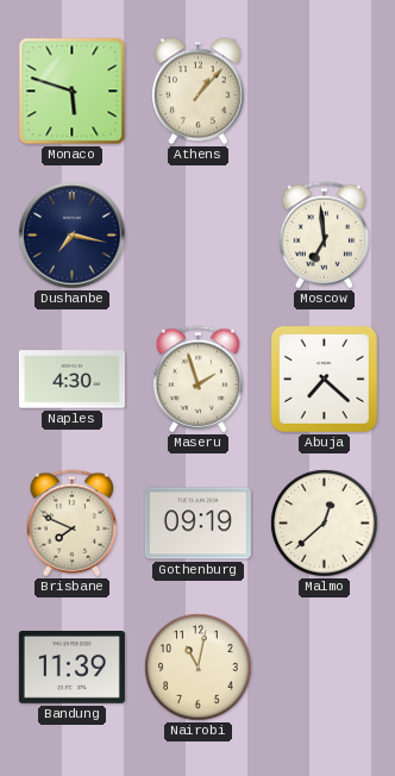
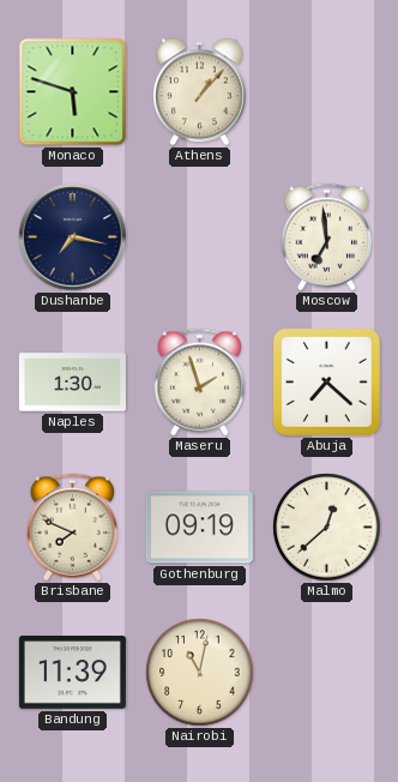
Naples: 4:30 -> 1:30 (72, 383)
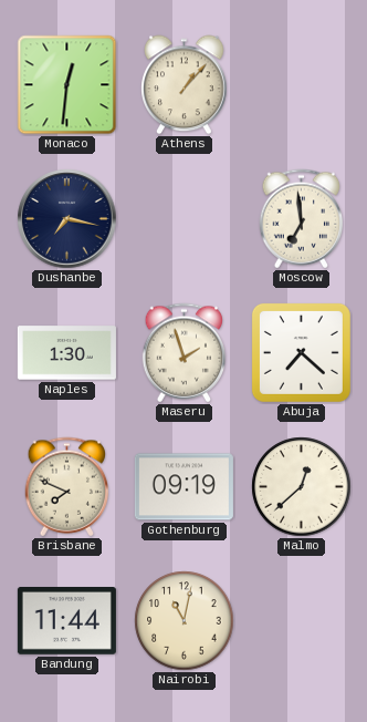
Monaco: 5:48 -> 12:31 (67, 85)
Bandung: 11:39 -> 11:44 (66, 621)
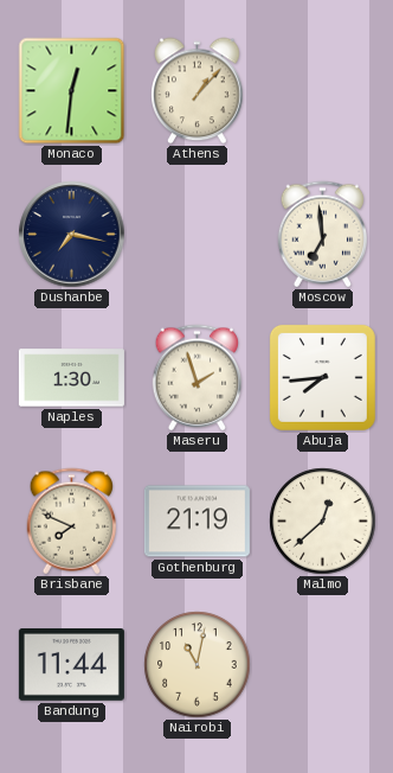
Abuja: 7:22 -> 7:44 (322, 377)
Gothenburg: 09:19 -> 21:19 (196, 522)
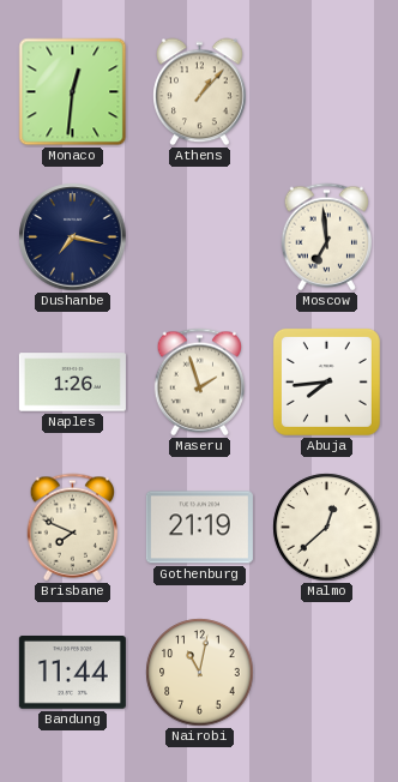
Naples: 1:30 -> 1:26 (72, 383)
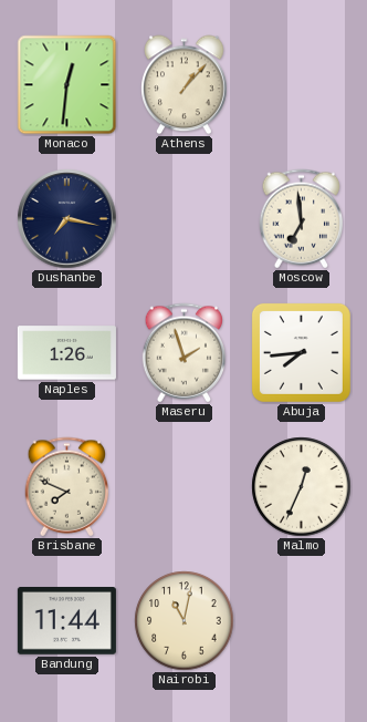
Gothenburg: 21:19 -> none (199, 528)
Malmo: 12:38 -> 12:34 (302, 487)
